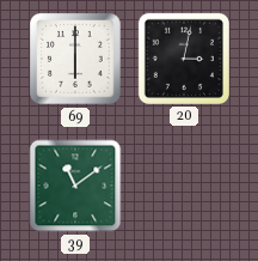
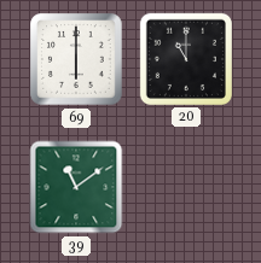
20: 3:02 -> 11:00 (186, 59)
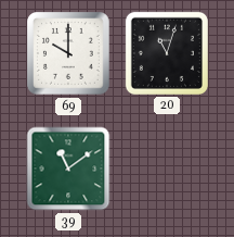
69: 6:00 -> 10:00 (68, 53)
20: 11:00 -> 11:03 (167, 53)
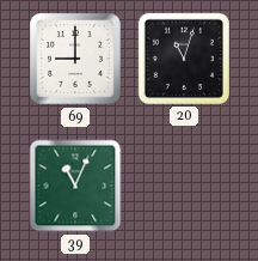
69: 10:00 -> 9:00 (75, 59)
39: 11:09 -> 11:04 (75, 186)
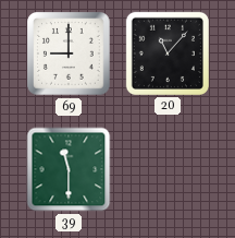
20: 11:03 -> 11:07 (168, 53)
39: 11:04 -> 11:30 (69, 169)
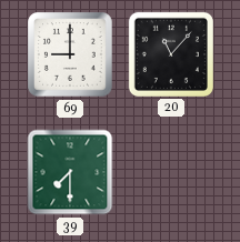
39: 11:30 -> 7:30 (70, 172)
